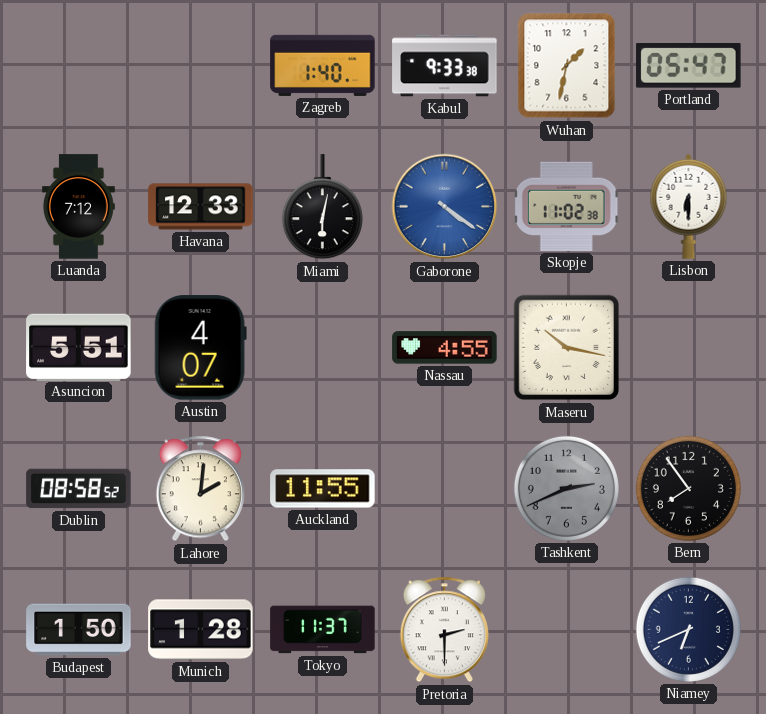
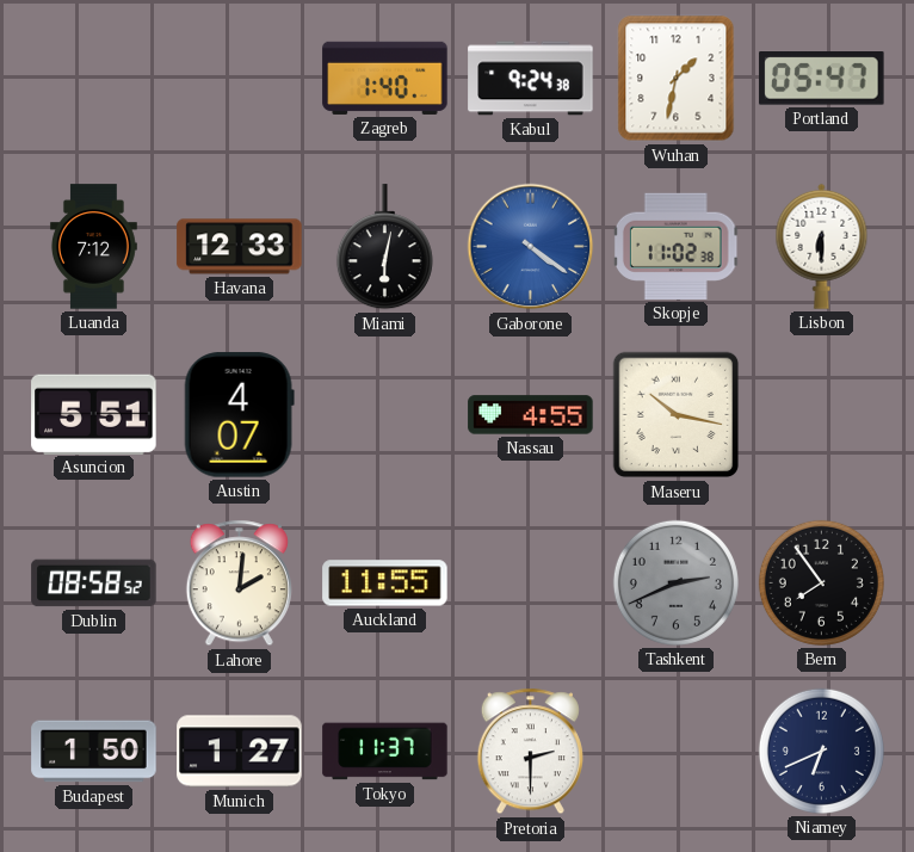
Kabul: 9:33 -> 9:24 (531, 79)
Munich: 1:28 -> 1:27 (240, 752)
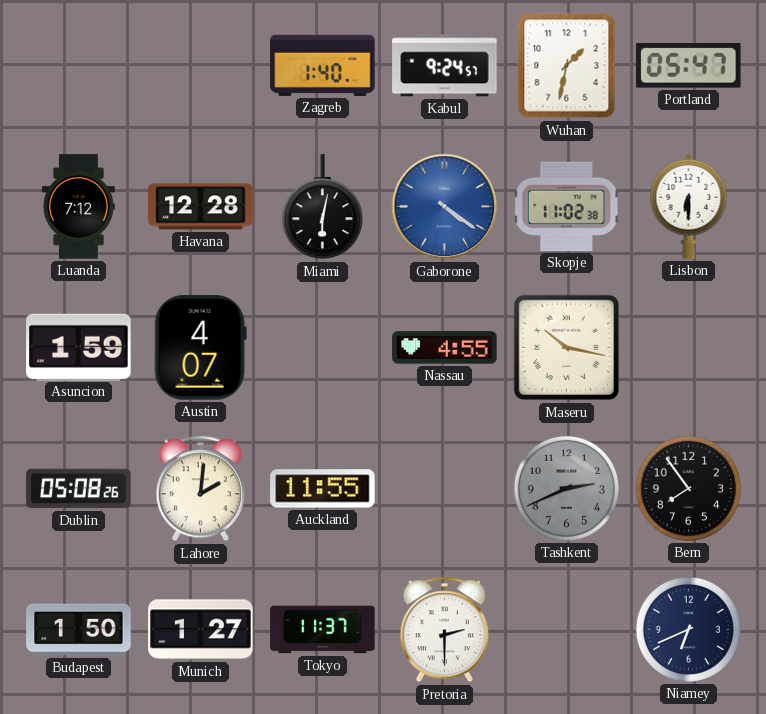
Kabul: 9:24:38 -> 9:24:57 (445, 66)
Havana: 12:33 -> 12:28 (201, 207)
Asuncion: 5:51 -> 1:59 (79, 347)
Dublin: 08:58 -> 05:08 (79, 489)
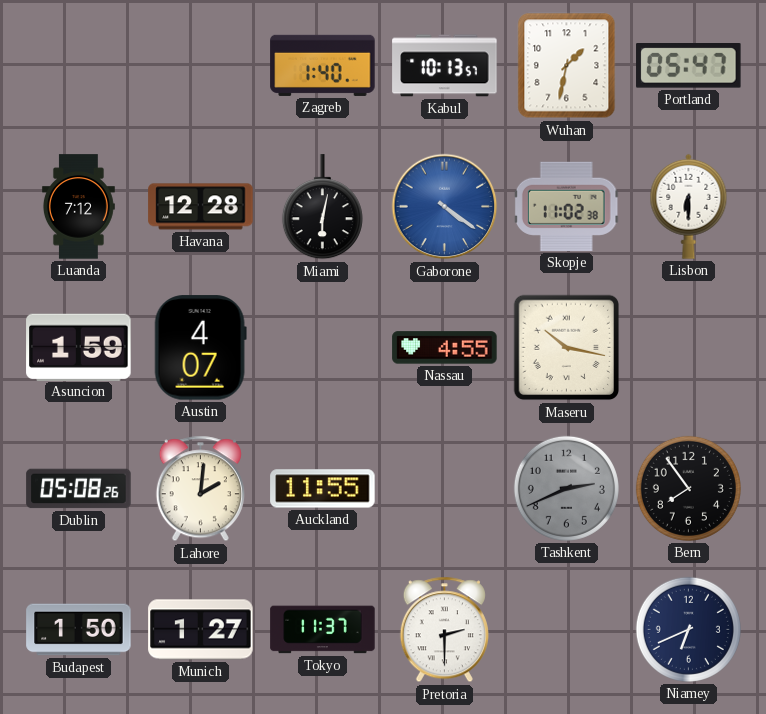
Kabul: 9:24 -> 10:13 (445, 66)
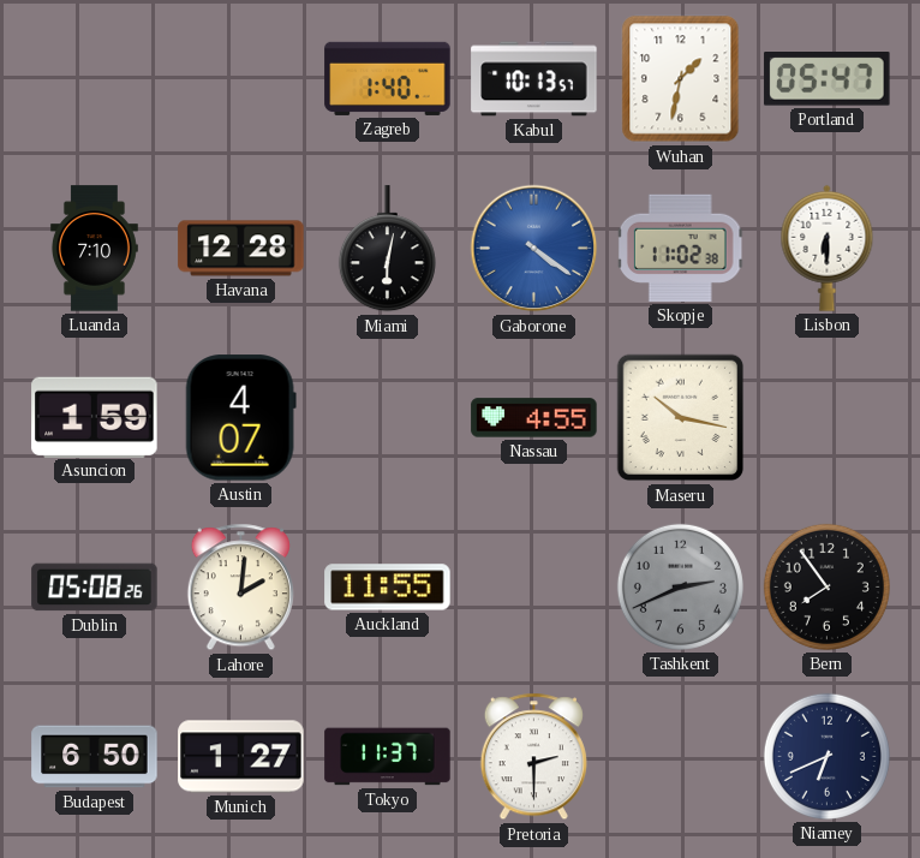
Luanda: 7:12 -> 7:10 (94, 249)
Budapest: 1:50 -> 6:50 (95, 757)
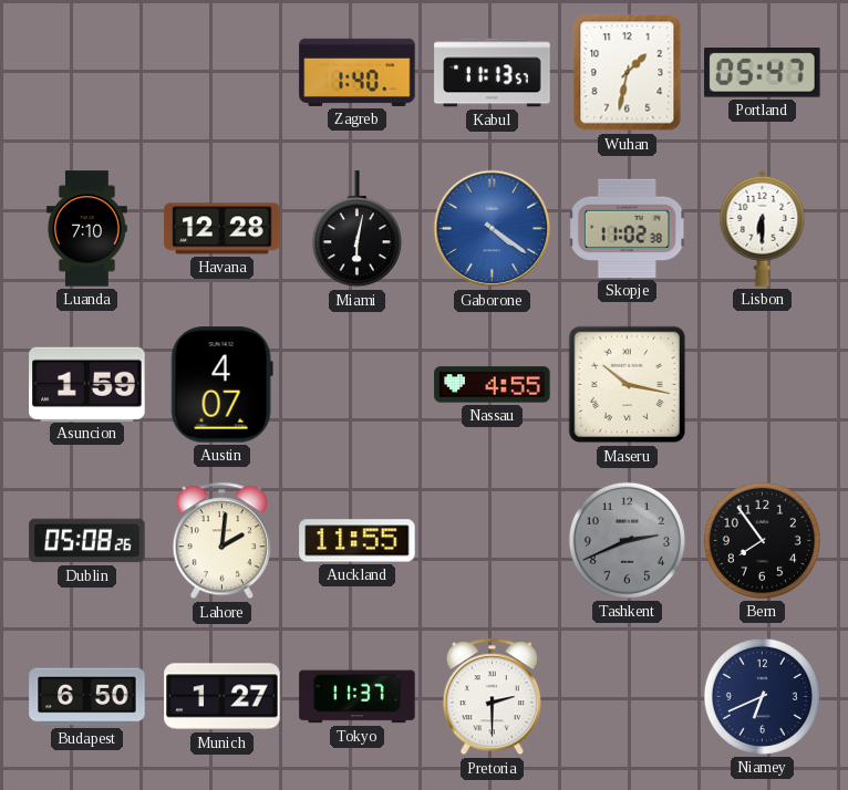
Kabul: 10:13 -> 11:13 (493, 73)
